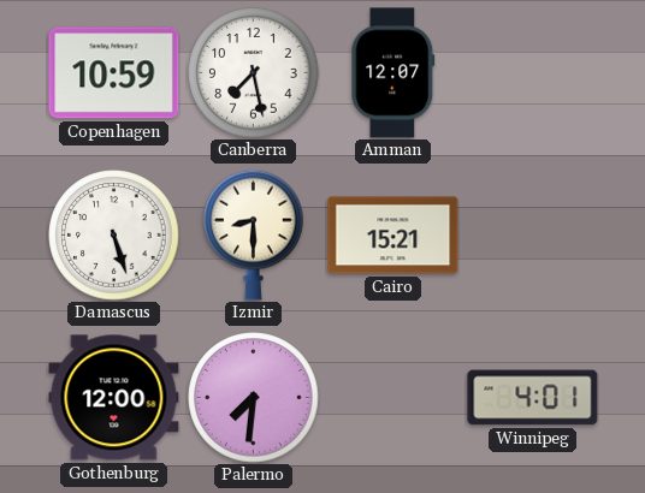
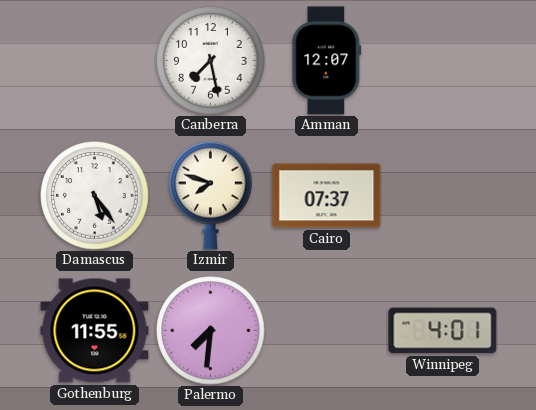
Copenhagen: 10:59 -> none (114, 73)
Damascus: 5:27 -> 5:24 (95, 196)
Izmir: 8:30 -> 7:48 (211, 195)
Cairo: 15:21 -> 07:37 (327, 196)
Gothenburg: 12:00 -> 11:55 (95, 331)
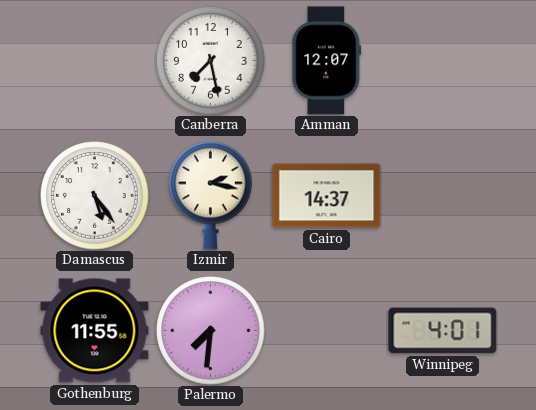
Izmir: 7:48 -> 2:17 (211, 195)
Cairo: 07:37 -> 14:37 (327, 196)
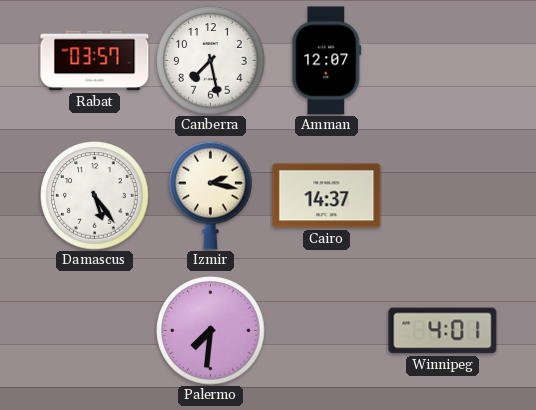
Rabat: none -> 03:57 (95, 61)
Gothenburg: 11:55 -> none (95, 331)
